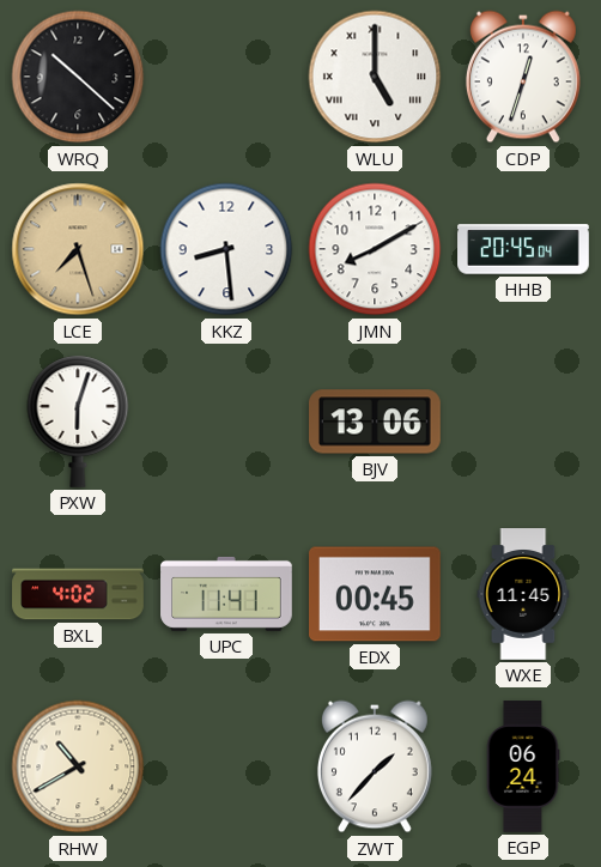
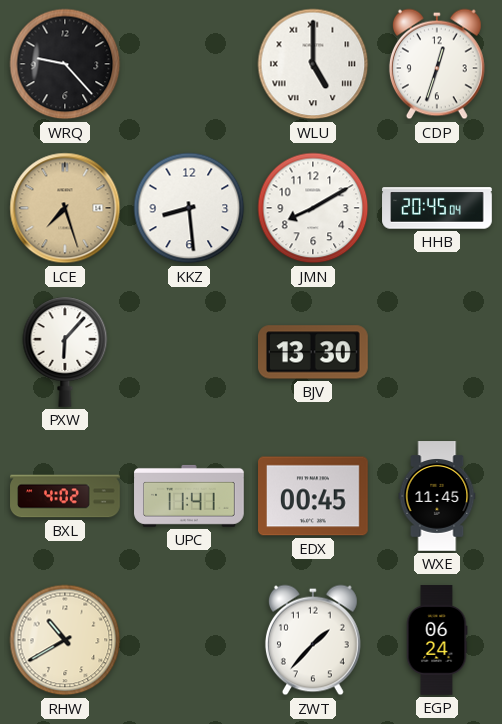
WRQ: 10:22 -> 9:23 (65, 64)
PXW: 6:03 -> 6:07 (65, 352)
BJV: 13:06 -> 13:30 (314, 352)
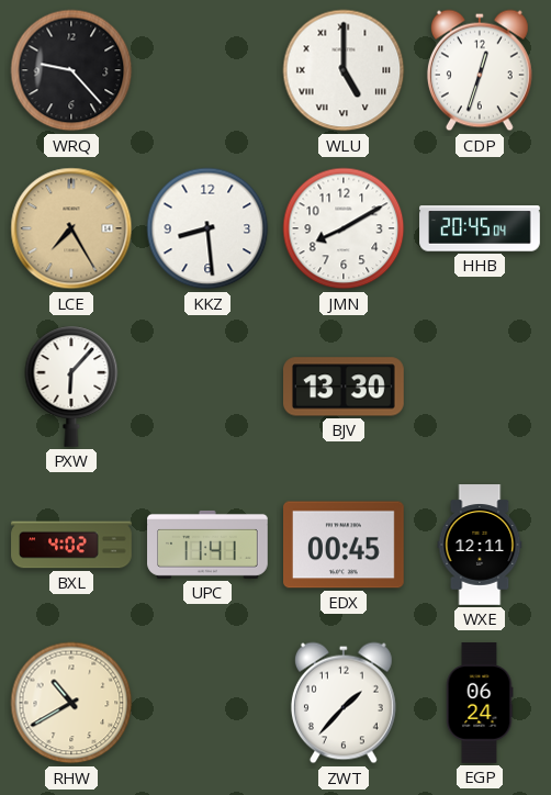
LCE: 7:27 -> 7:25 (71, 228)
WXE: 11:45 -> 12:11 (480, 545)
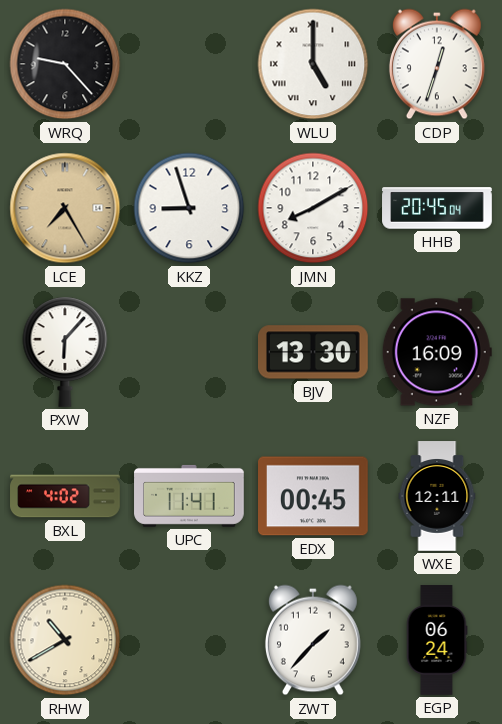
KKZ: 8:29 -> 8:57 (189, 208)
NZF: none -> 16:09 (437, 352)
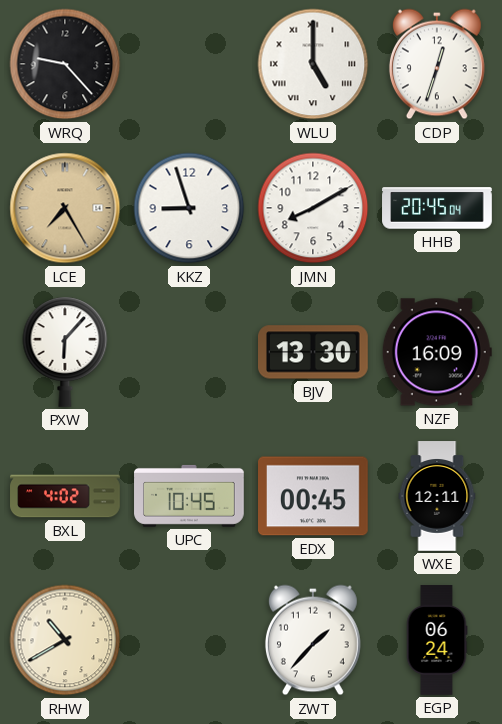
UPC: 11:41 -> 10:45 (189, 496)
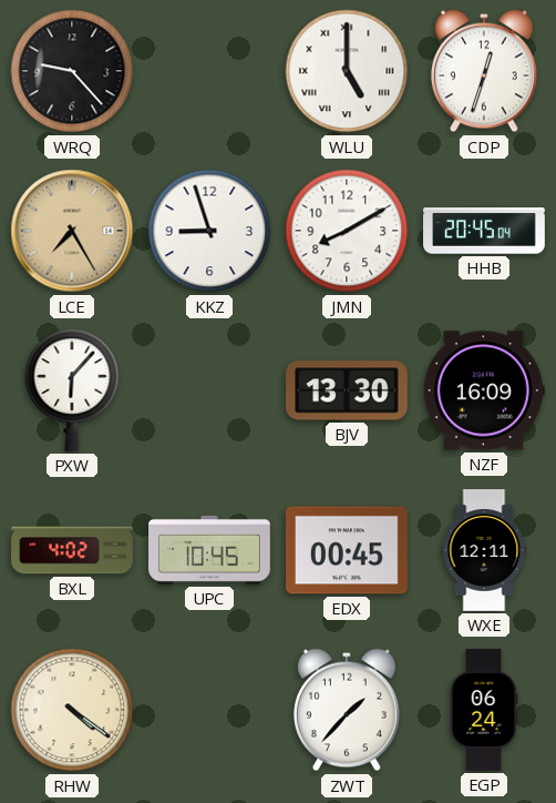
RHW: 10:40 -> 4:21 (72, 710)
